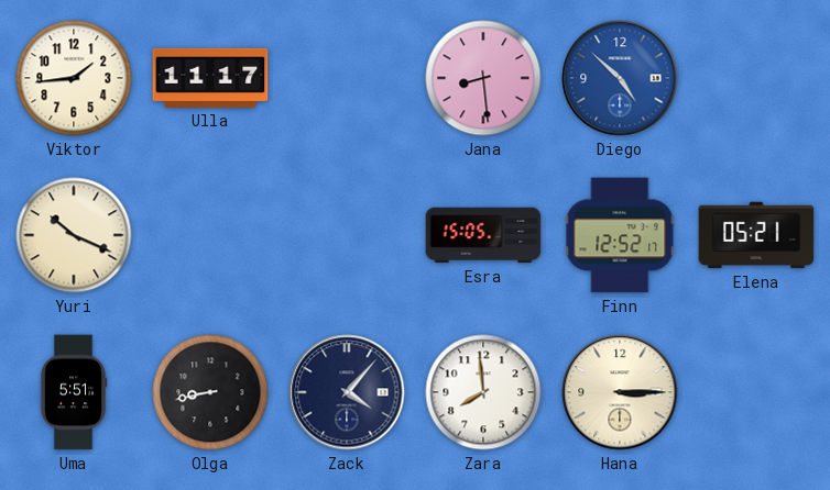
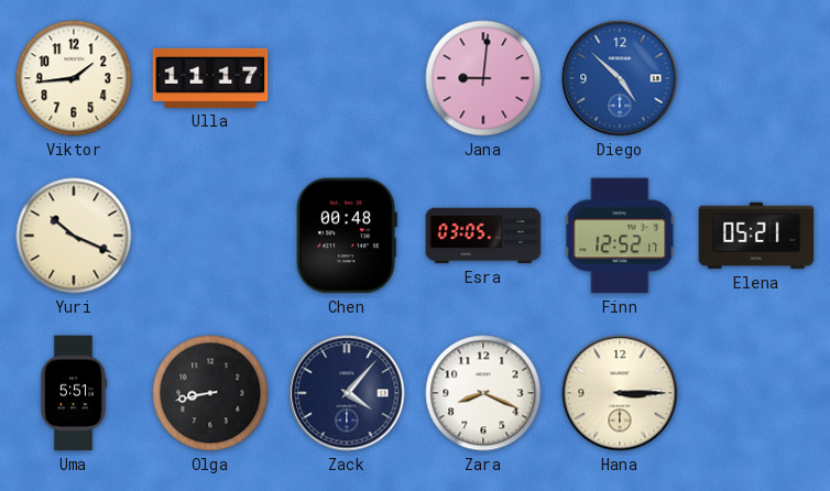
Jana: 8:29 -> 9:01 (483, 78)
Chen: none -> 00:48 (347, 236)
Esra: 15:05 -> 03:05 (483, 236)
Zara: 7:59 -> 8:19 (483, 393)
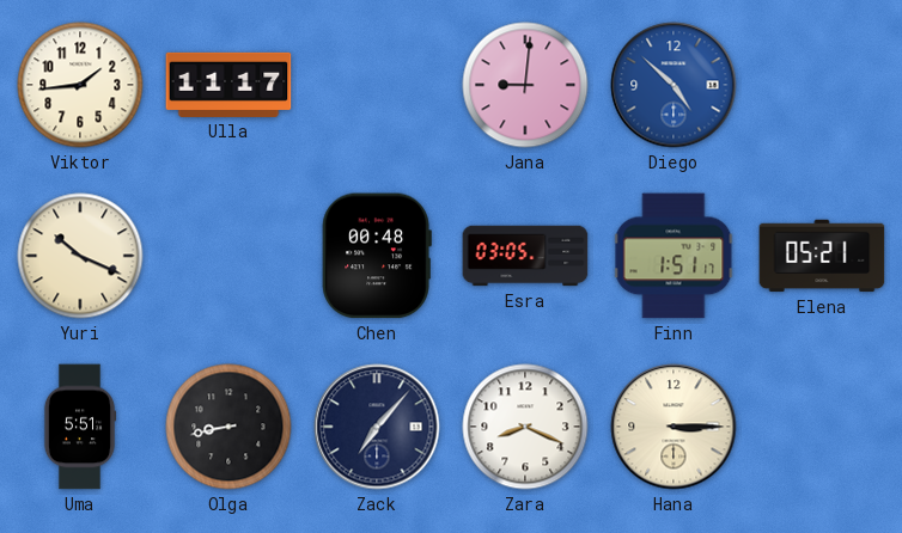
Finn: 12:52 -> 1:51 (674, 256)
Zack: 4:07 -> 7:07 (377, 427)
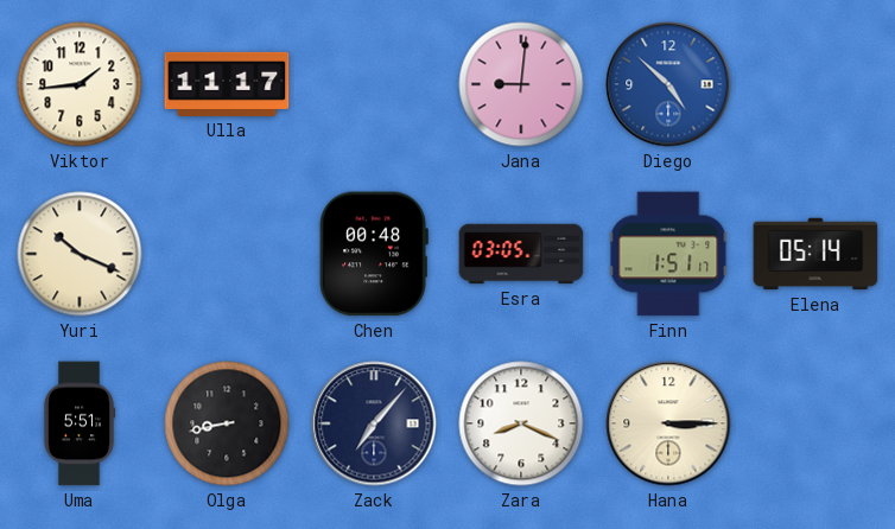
Elena: 05:21 -> 05:14 (815, 254)
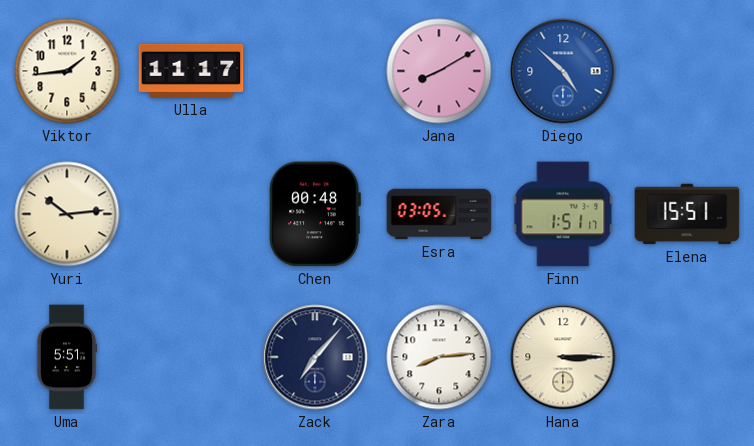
Jana: 9:01 -> 8:10 (439, 71)
Yuri: 10:19 -> 10:14 (67, 214)
Elena: 05:14 -> 15:51 (687, 214)
Olga: 8:43 -> none (227, 423)
Zara: 8:19 -> 8:14 (439, 357)
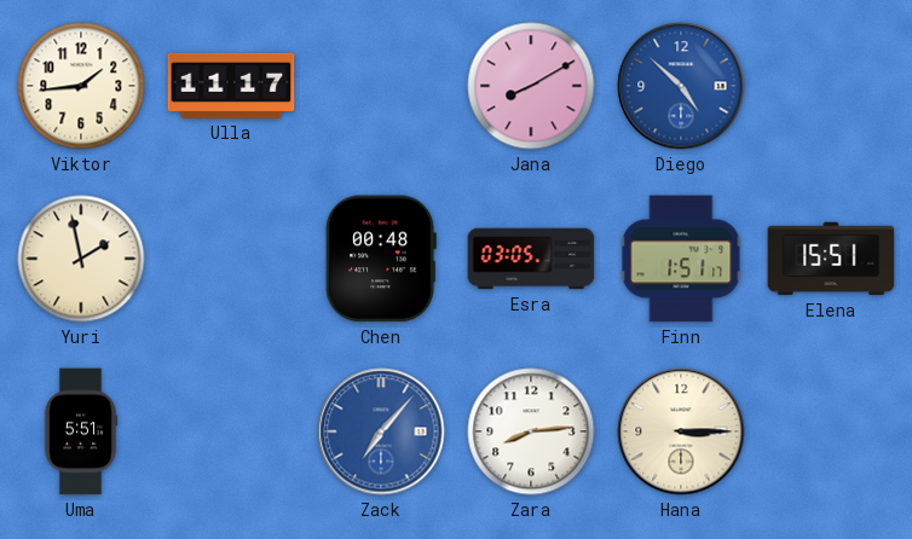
Yuri: 10:14 -> 1:58 (81, 259)
Zack dial: navy -> blue (381, 431)
